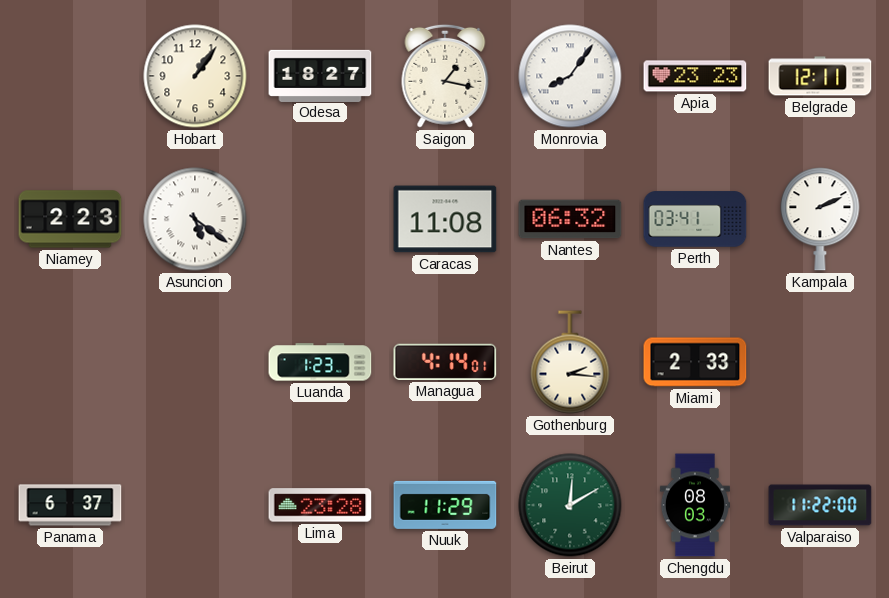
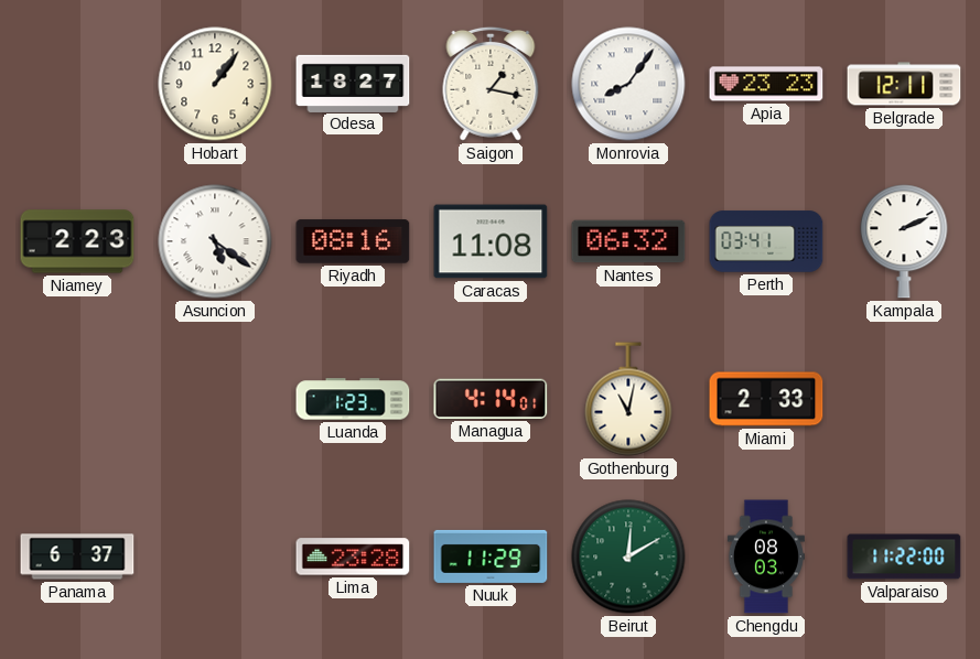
Riyadh: none -> 08:16 (353, 241)
Gothenburg: 2:16 -> 11:02 (628, 399)
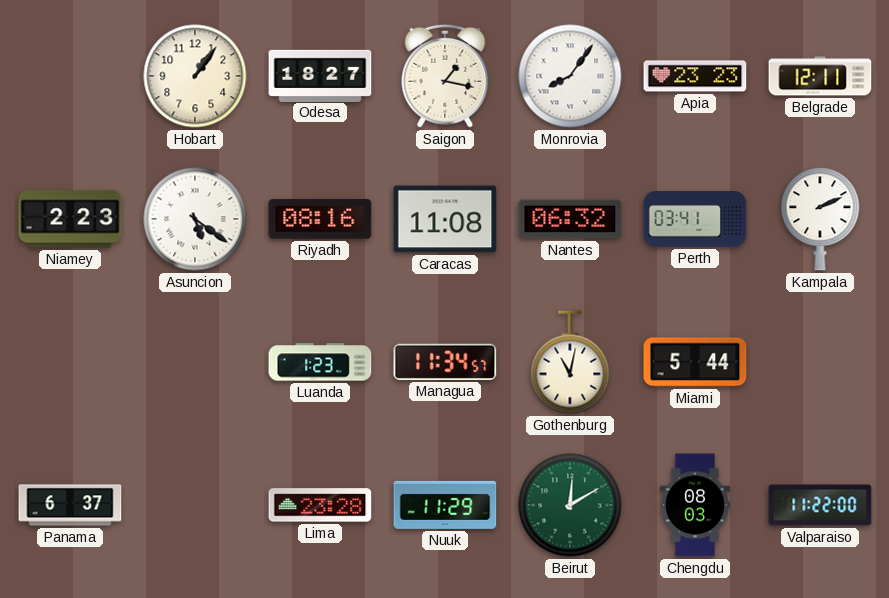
Managua: 4:14 -> 11:34 (445, 362)
Miami: 2:33 -> 5:44 (695, 362)
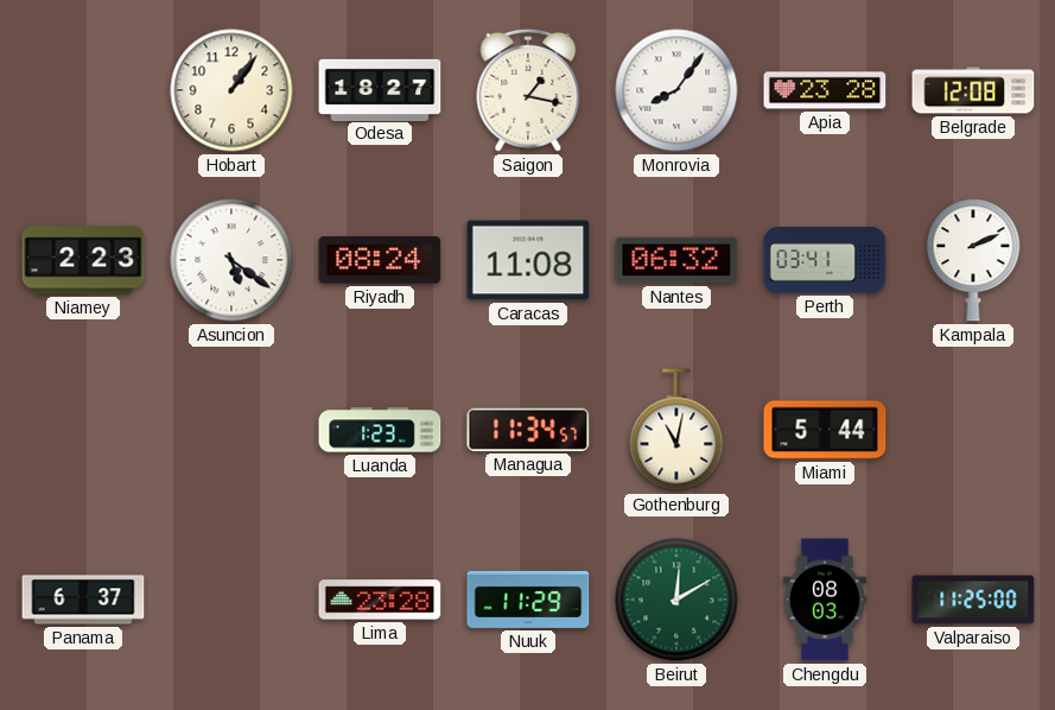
Apia: 23:23 -> 23:28 (825, 90)
Belgrade: 12:11 -> 12:08 (973, 90)
Riyadh: 08:16 -> 08:24 (380, 260)
Valparaiso: 11:22 -> 11:25 (973, 600)
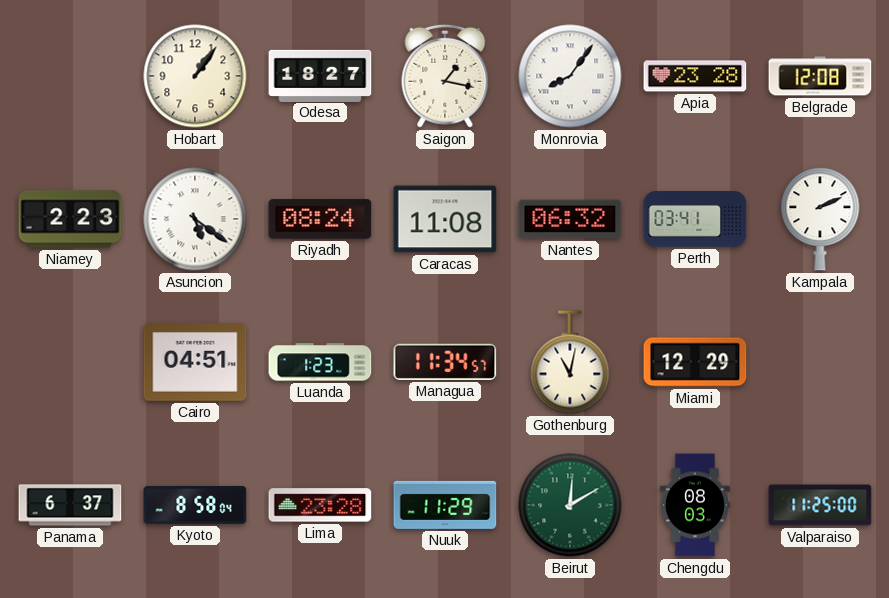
Cairo: none -> 04:51 (195, 363)
Miami: 5:44 -> 12:29 (695, 362)
Kyoto: none -> 8:58 (195, 505)
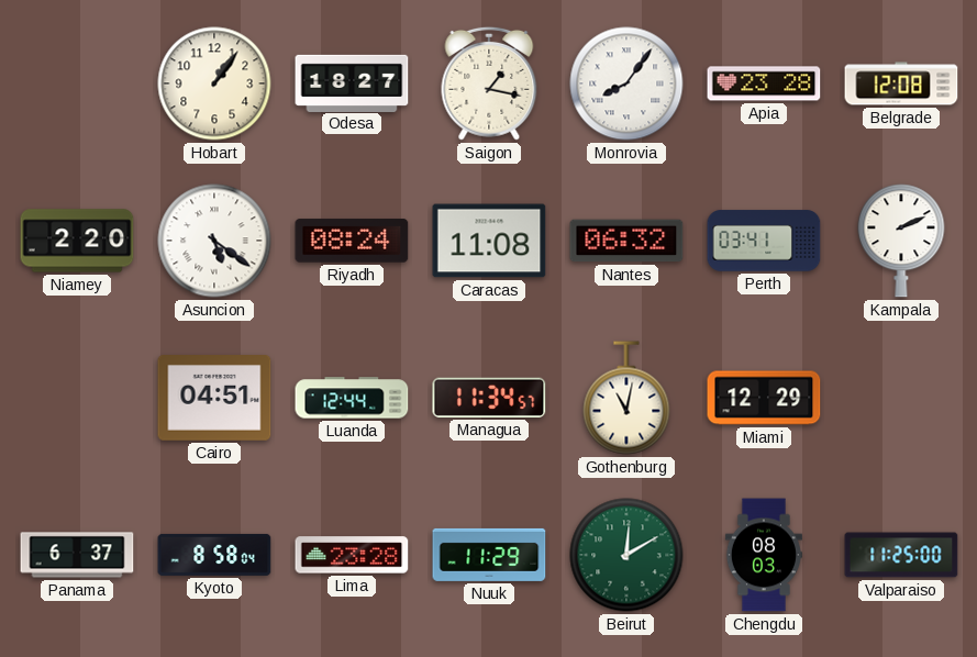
Niamey: 2:23 -> 2:20 (77, 241)
Luanda: 1:23 -> 12:44 (352, 398)
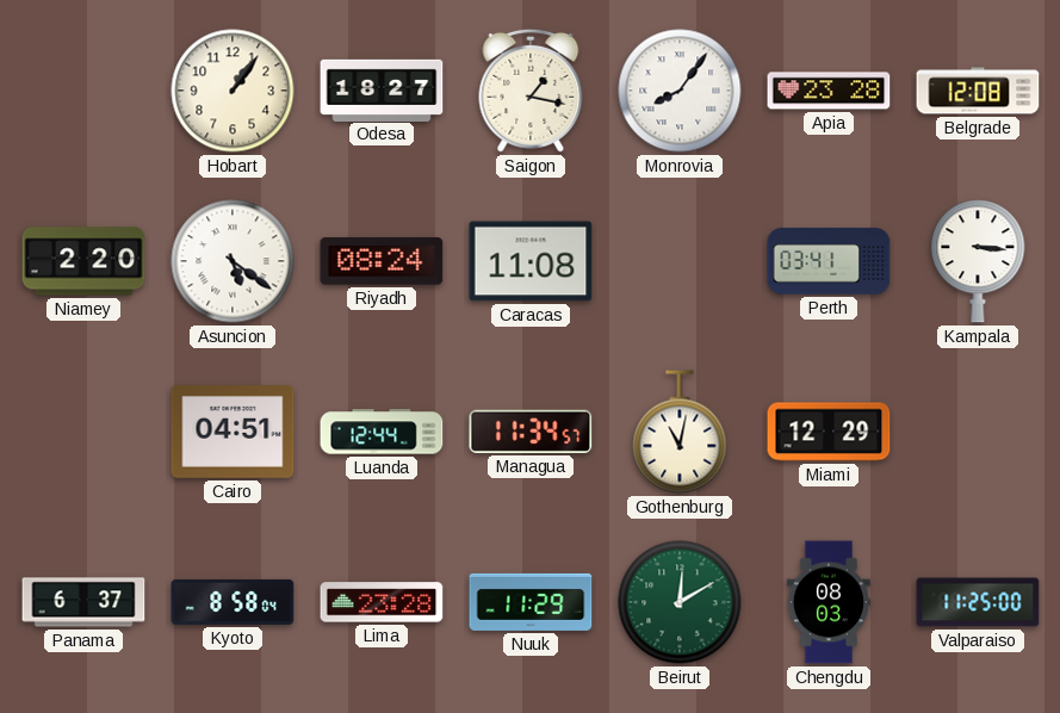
Nantes: 06:32 -> none (626, 241)
Kampala: 2:11 -> 3:16 (978, 261)
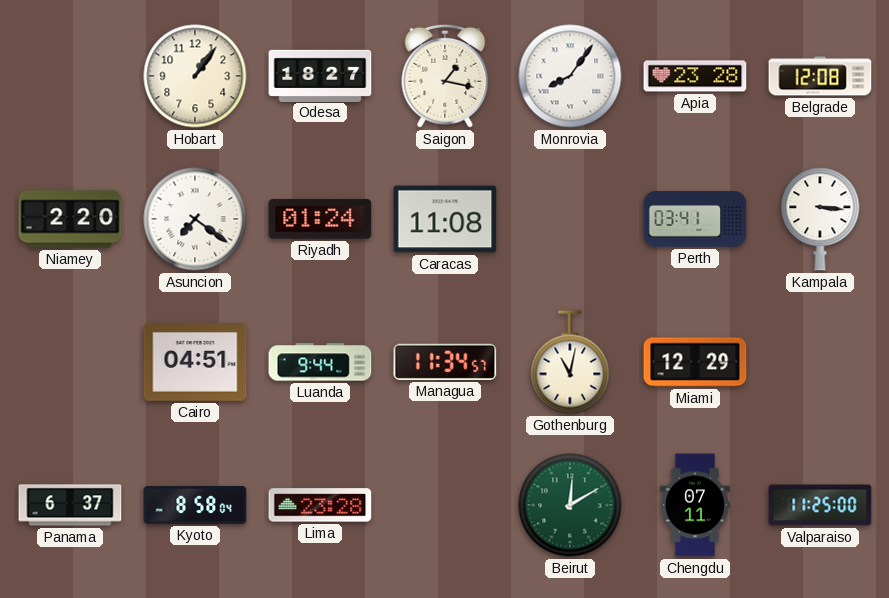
Asuncion: 5:21 -> 7:21 (195, 219)
Riyadh: 08:24 -> 01:24 (320, 219)
Luanda: 12:44 -> 9:44 (320, 362)
Nuuk: 11:29 -> none (531, 602)
Chengdu: 08:03 -> 07:11 (695, 505)
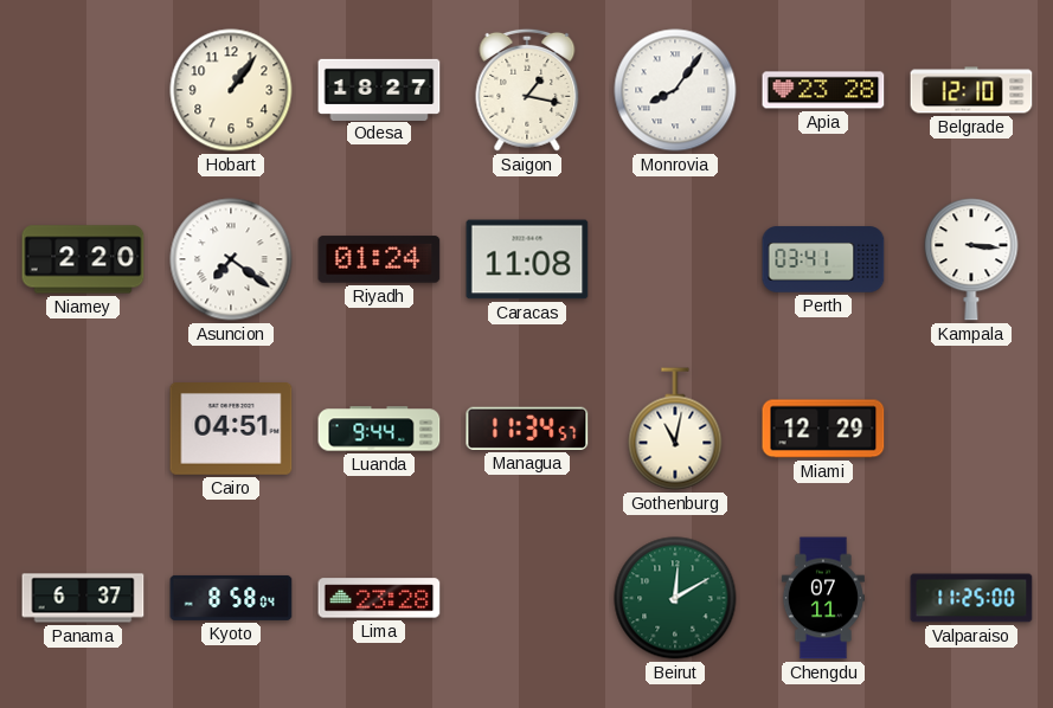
Belgrade: 12:08 -> 12:10 (971, 90)
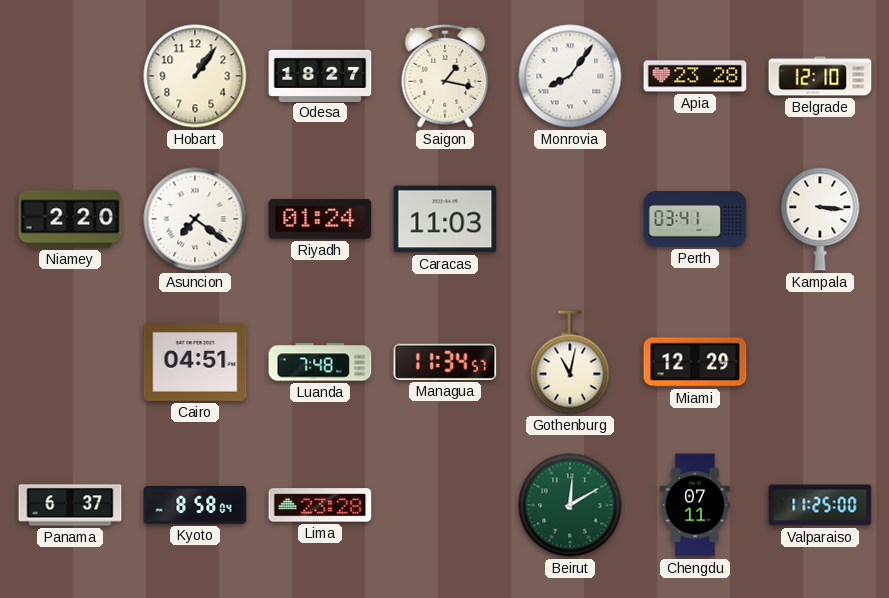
Caracas: 11:08 -> 11:03 (445, 219)
Luanda: 9:44 -> 7:48 (320, 362)
